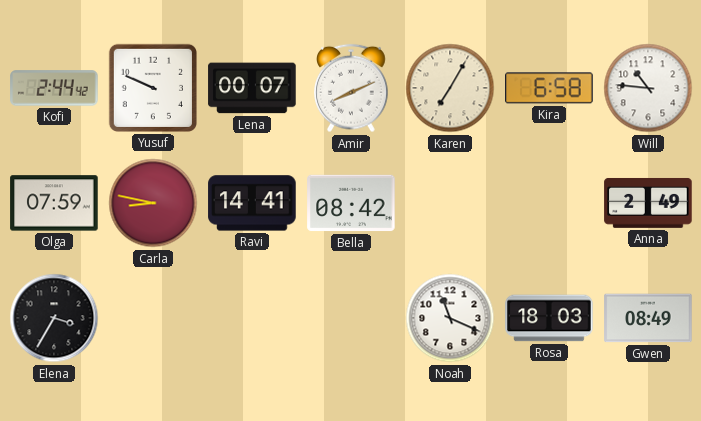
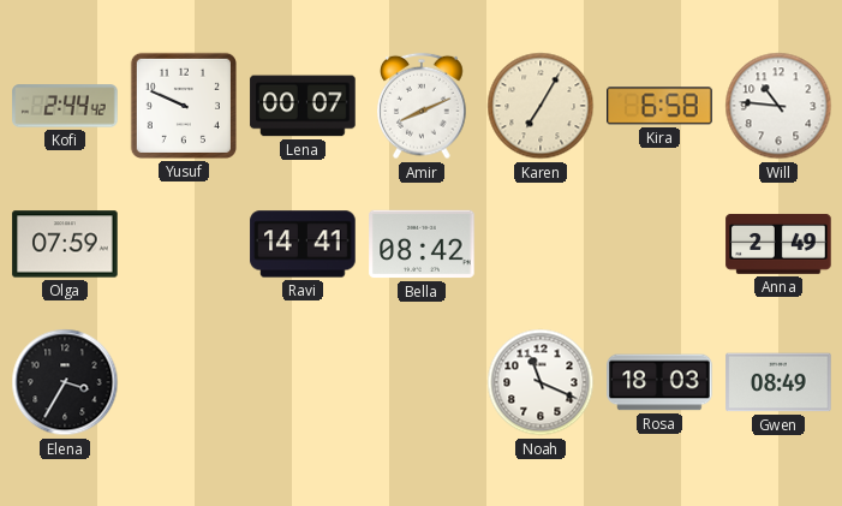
Carla: 8:47 -> none (153, 203)
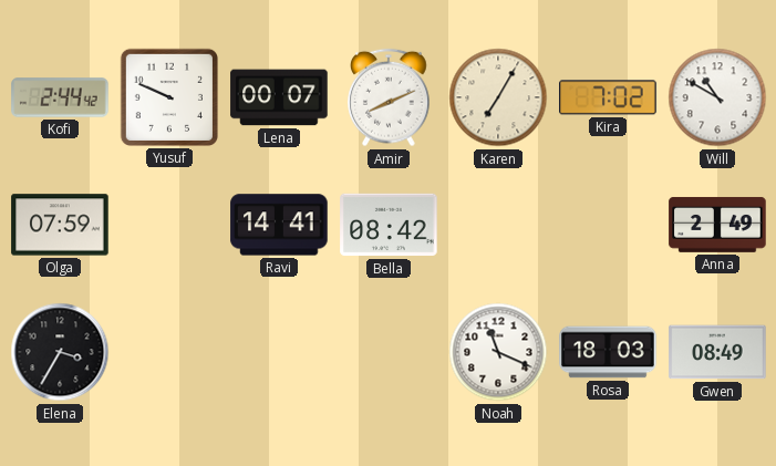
Kira: 6:58 -> 7:02 (608, 97)
Will: 10:46 -> 10:50 (717, 97)
